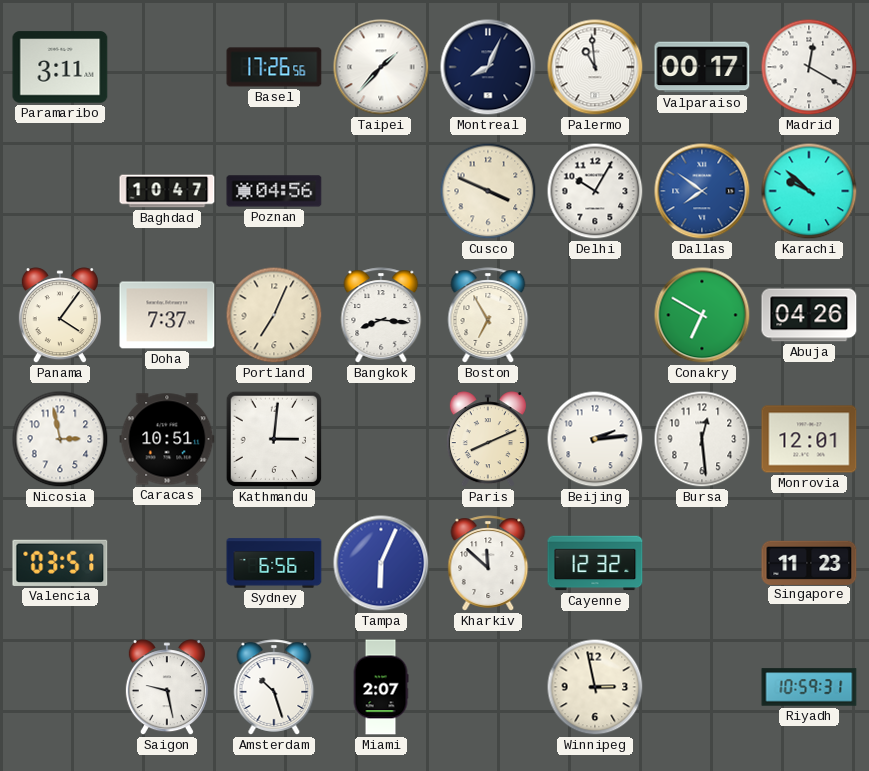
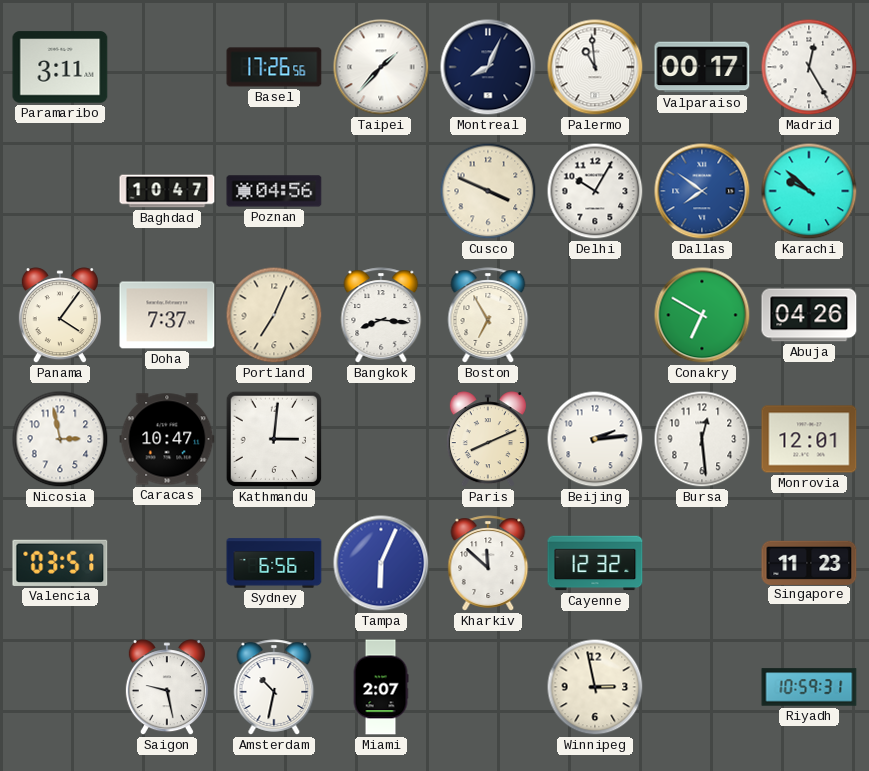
Madrid: 12:20 -> 12:25 (809, 67)
Caracas: 10:51 -> 10:47 (167, 439)
Amsterdam: 10:27 -> 10:32 (274, 687)
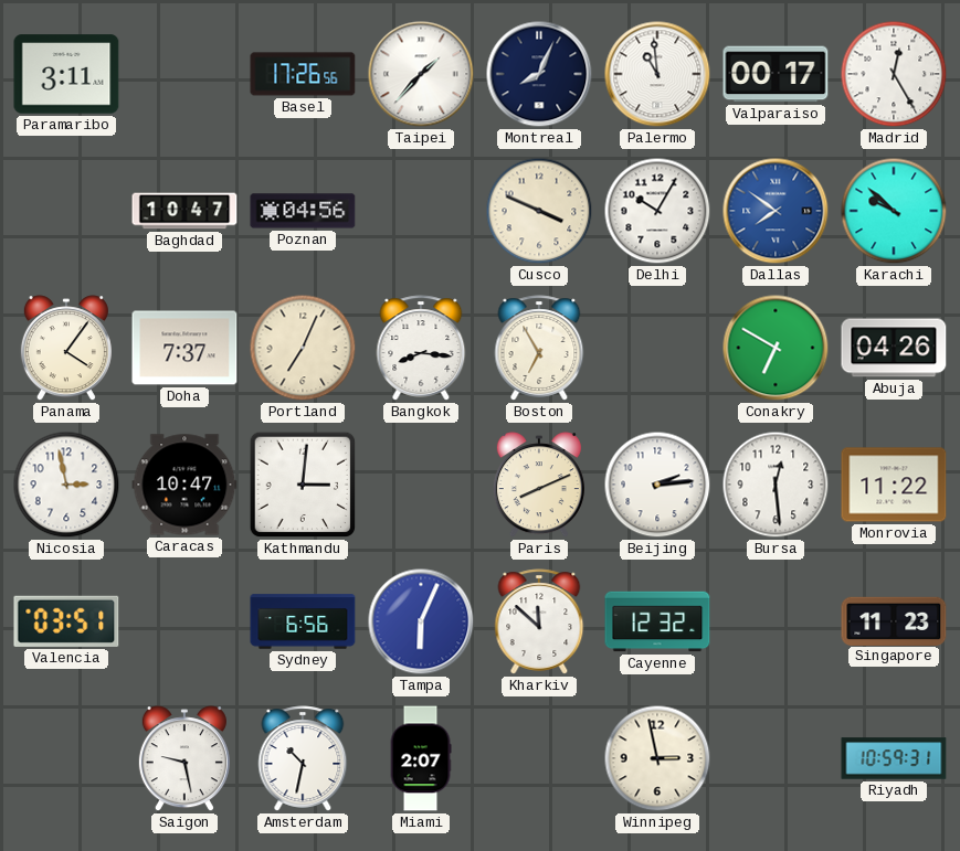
Monrovia: 12:01 -> 11:22 (894, 485)
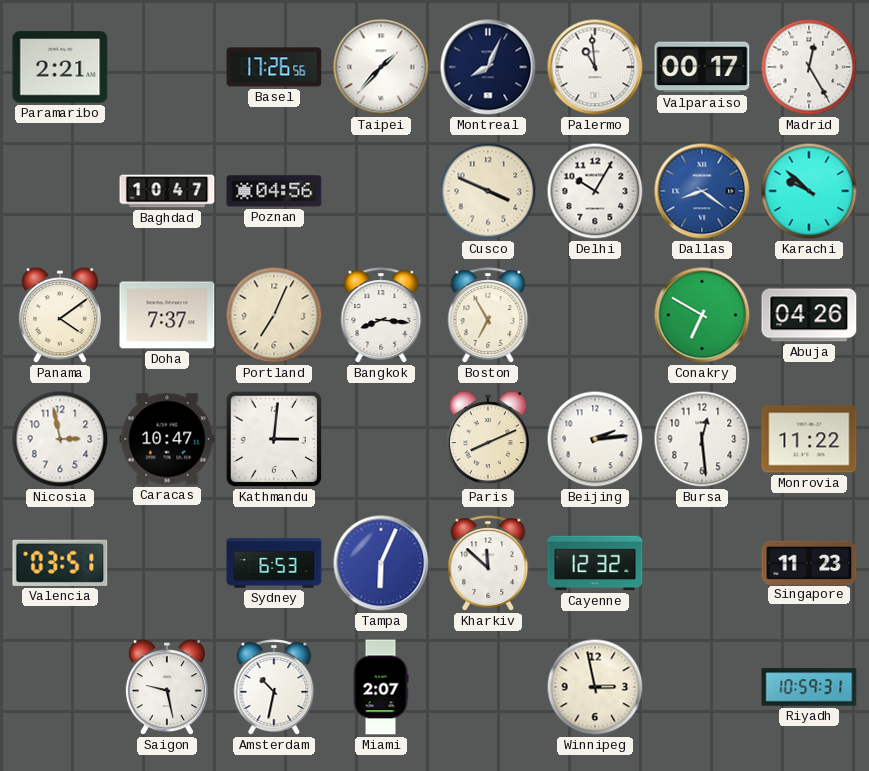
Paramaribo: 3:11 -> 2:21 (60, 67)
Dallas: 7:51 -> 8:21 (702, 191)
Panama: 4:06 -> 4:09 (60, 316)
Sydney: 6:56 -> 6:53 (274, 563)
